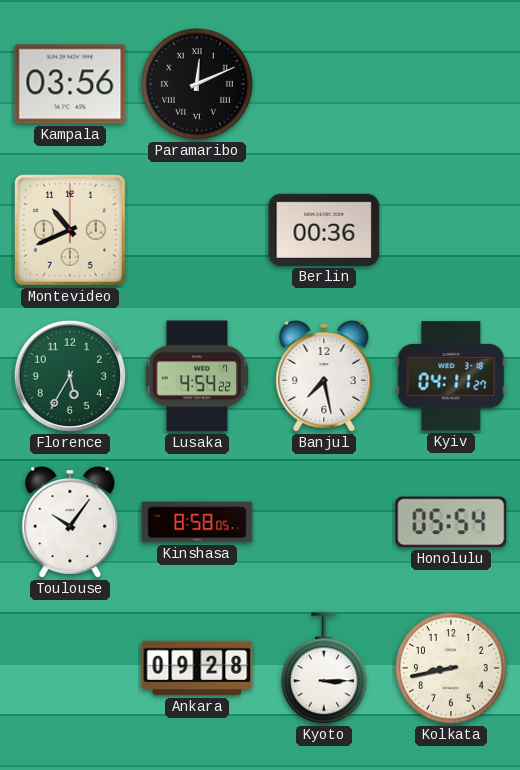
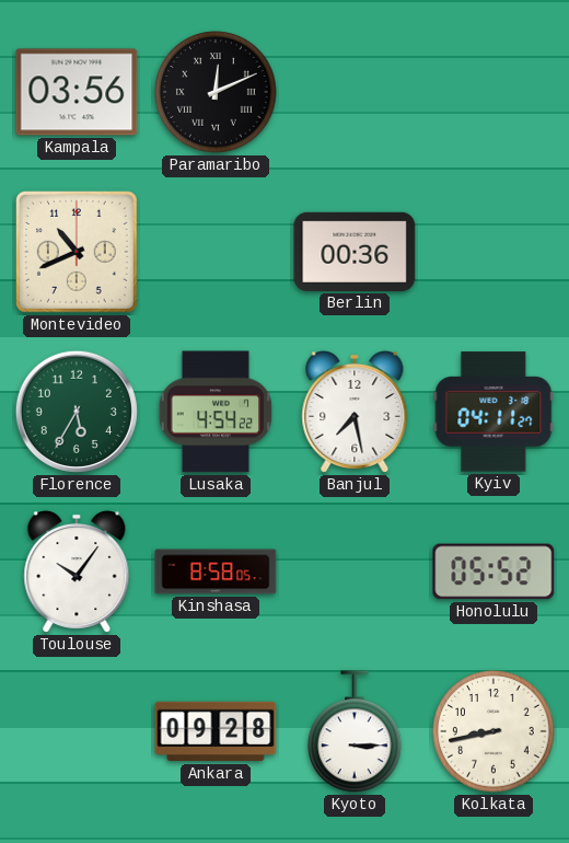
Honolulu: 05:54 -> 05:52 (493, 571)
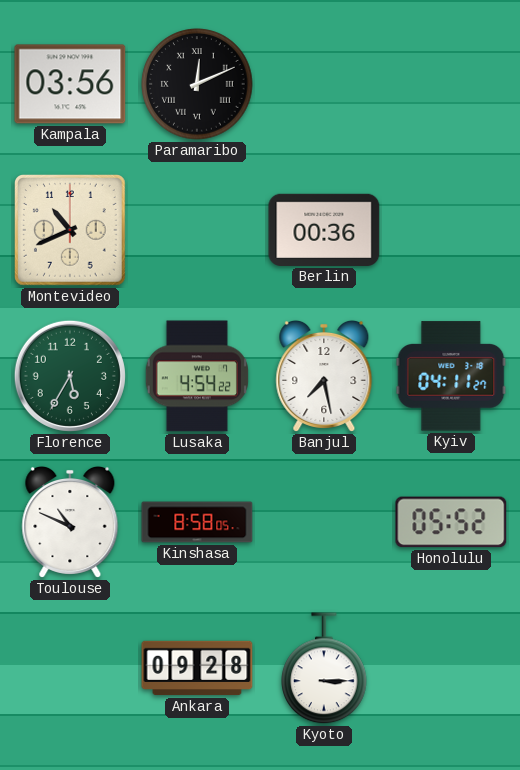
Toulouse: 10:06 -> 10:49 (70, 522)
Kolkata: 8:43 -> none (493, 731)
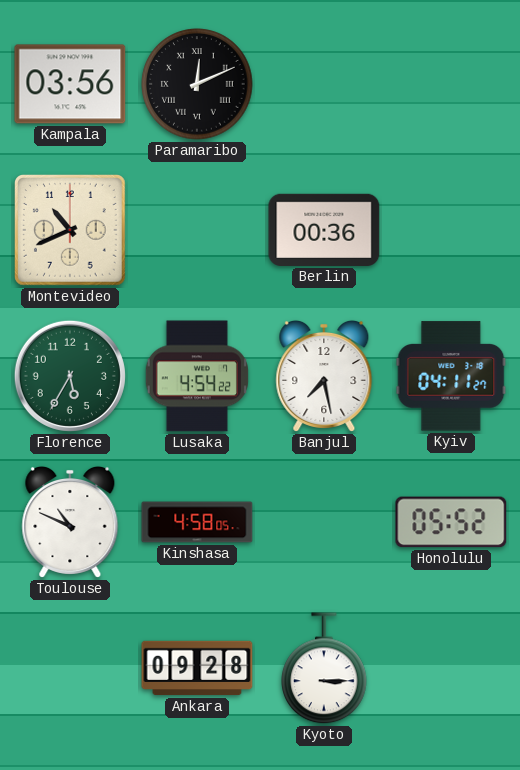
Kinshasa: 8:58 -> 4:58 (197, 522)
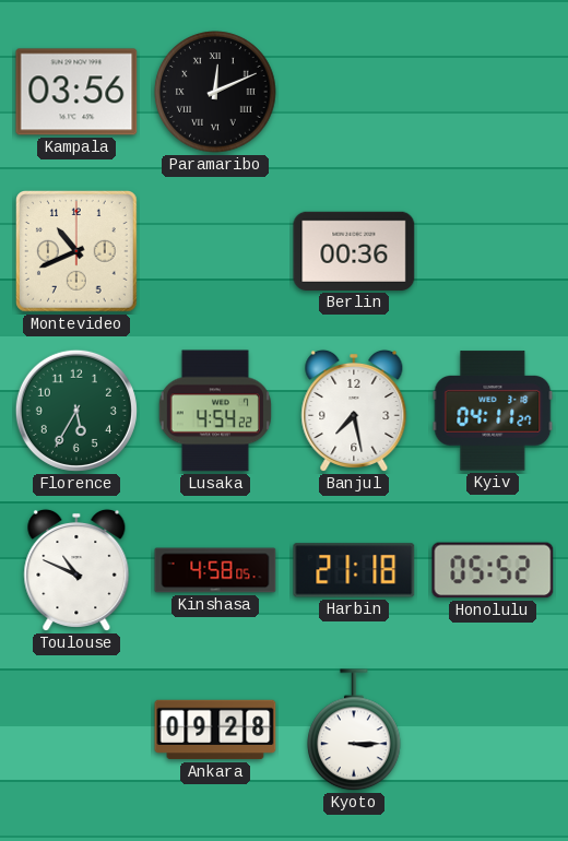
Harbin: none -> 21:18 (354, 570)
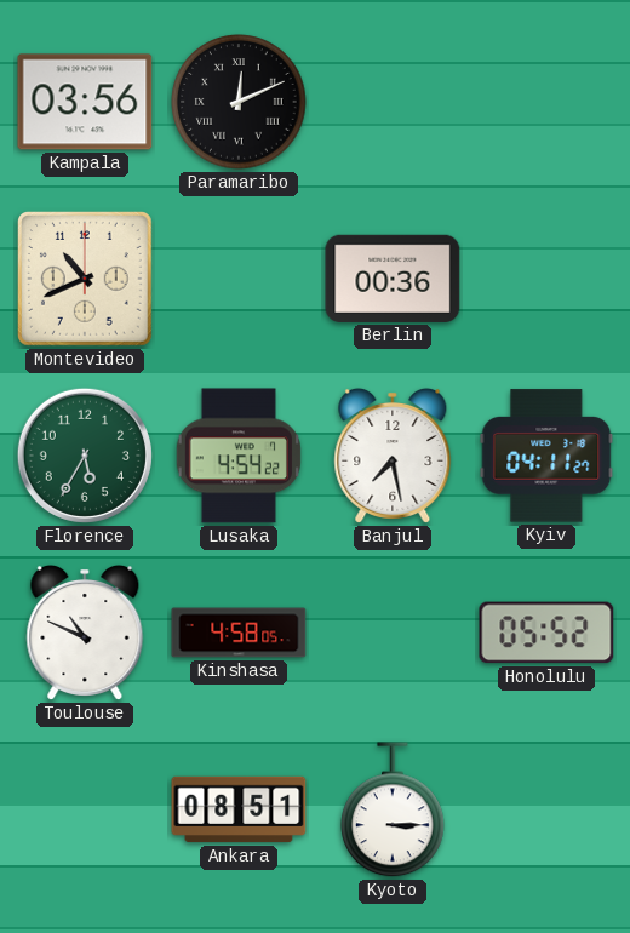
Harbin: 21:18 -> none (354, 570)
Ankara: 09:28 -> 08:51 (239, 809)
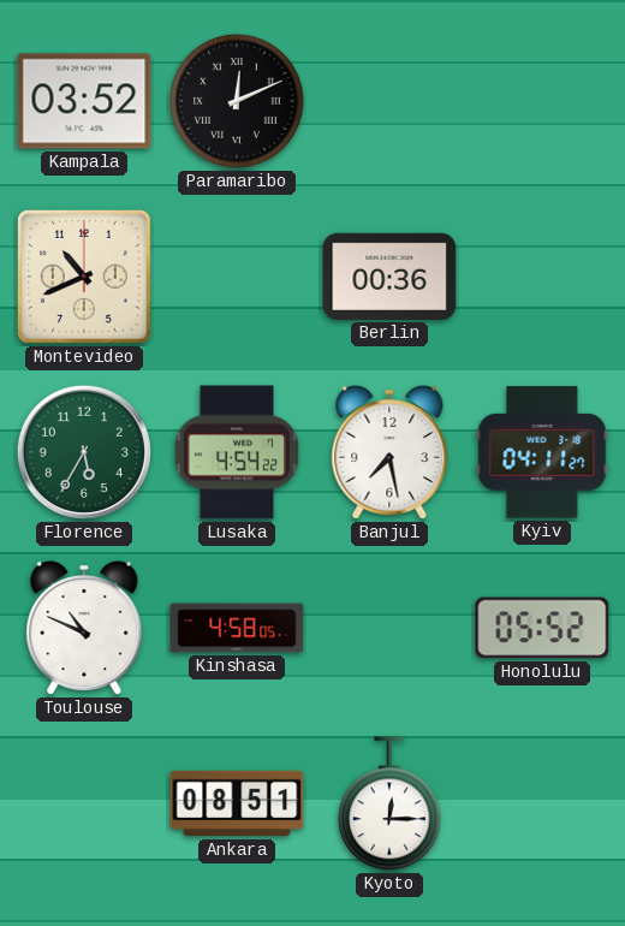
Kampala: 03:56 -> 03:52 (84, 101)
Kyoto: 3:15 -> 12:15 (389, 805)
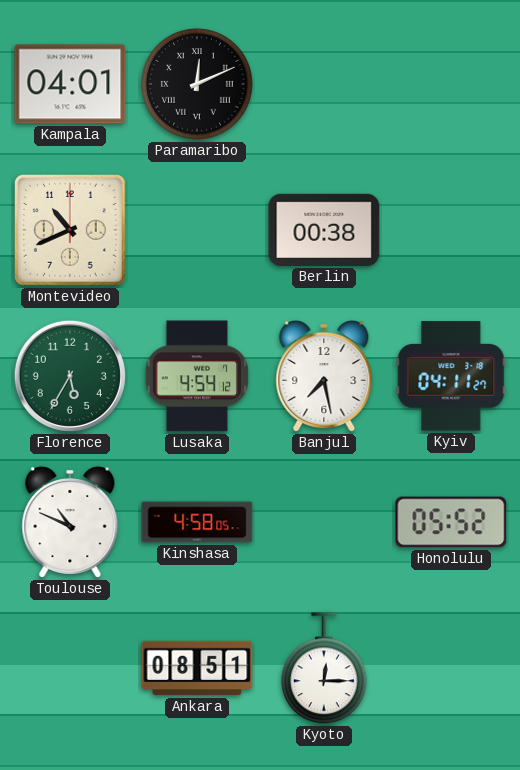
Kampala: 03:52 -> 04:01 (70, 84)
Berlin: 00:36 -> 00:38 (324, 230)
Lusaka: 4:54:22 -> 4:54:12 (197, 376)
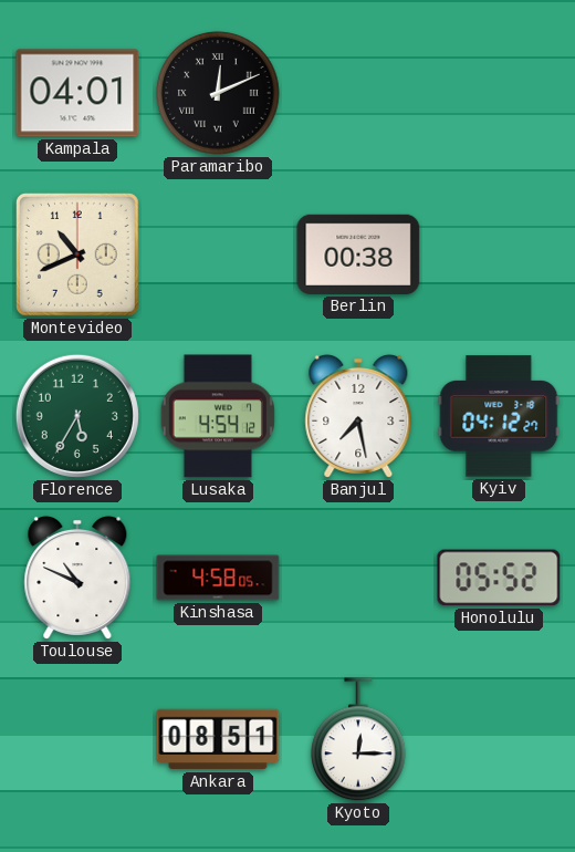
Kyiv: 04:11 -> 04:12 (499, 416)
